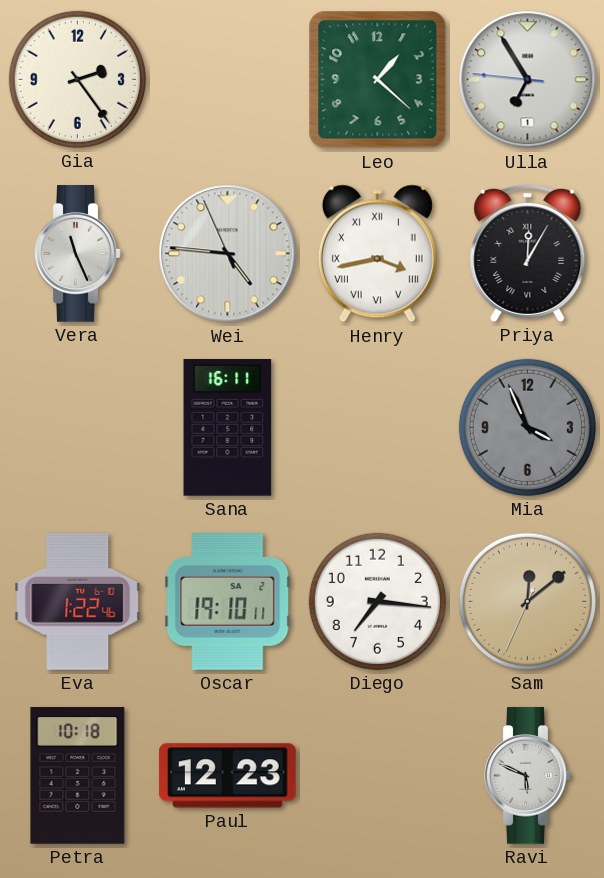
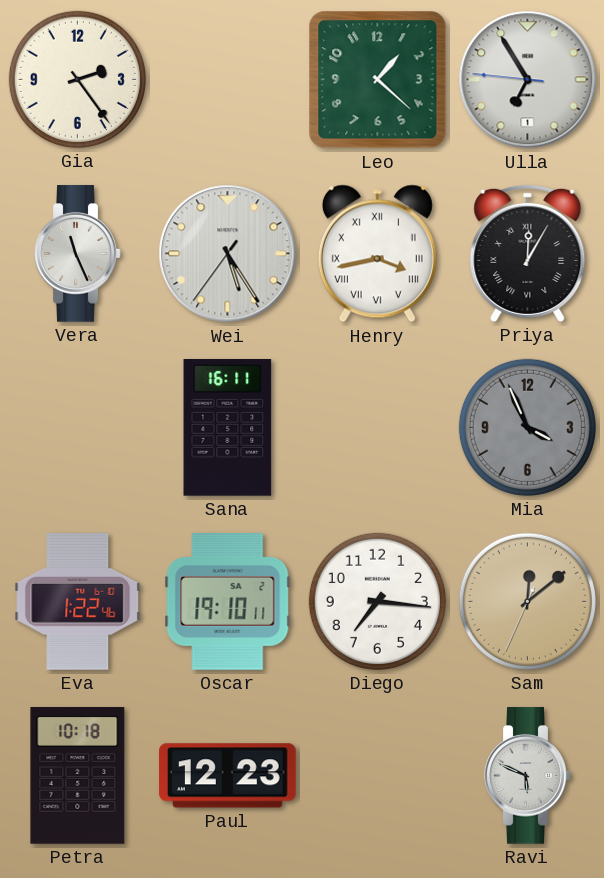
Wei: 4:45 -> 5:24 (228, 254)
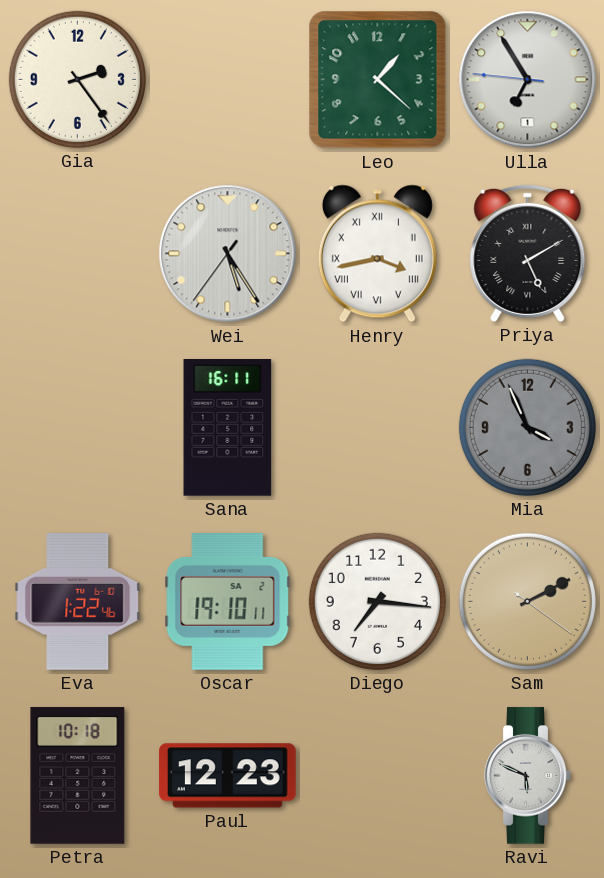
Vera: 11:26 -> none (78, 254)
Priya: 12:05 -> 5:10 (528, 253)
Sam: 12:08 -> 2:10 (527, 601)
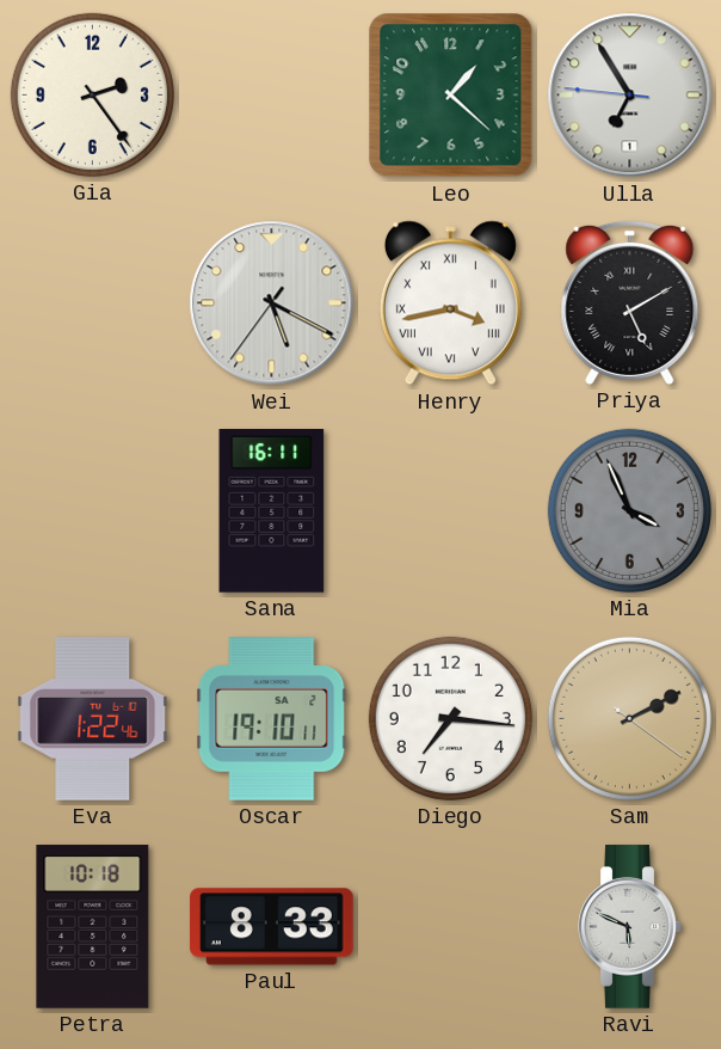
Wei: 5:24 -> 5:19 (272, 303)
Paul: 12:23 -> 8:33 (272, 927)
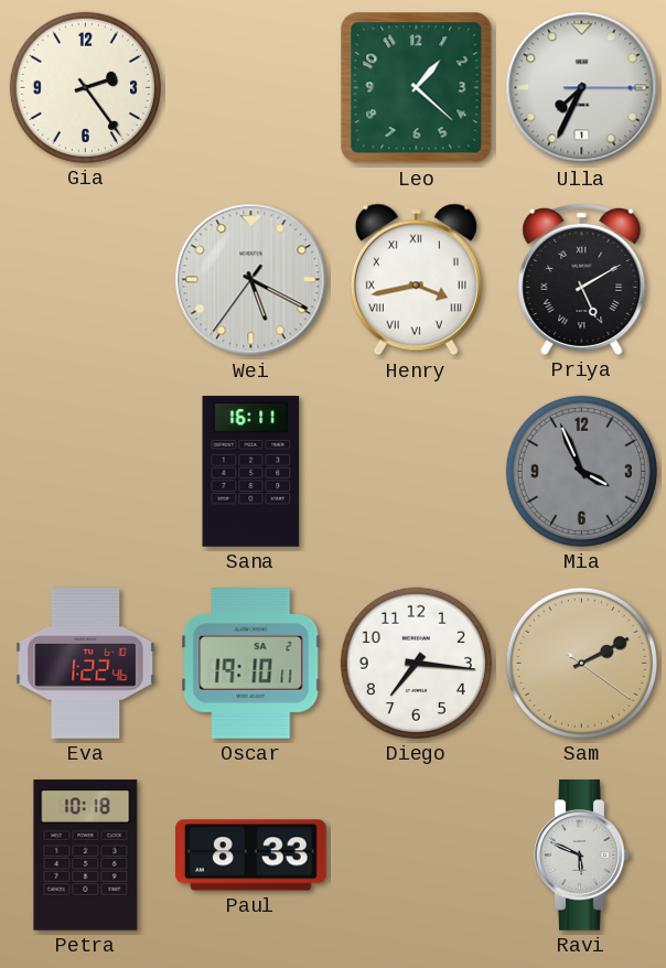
Ulla: 6:54 -> 7:34 (582, 88)
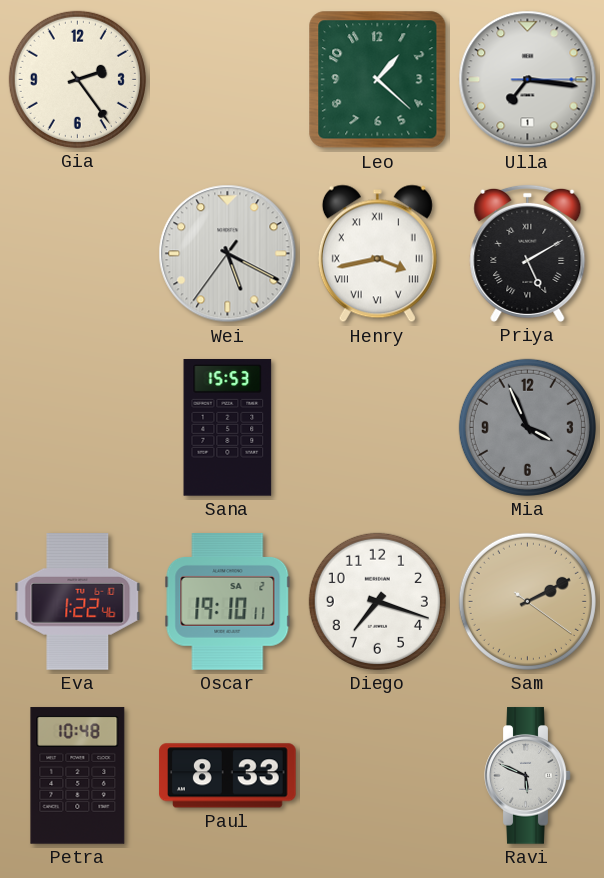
Ulla: 7:34 -> 7:16 (528, 80)
Sana: 16:11 -> 15:53 (228, 428)
Diego: 7:16 -> 7:18 (377, 601)
Petra: 10:18 -> 10:48 (78, 776)
